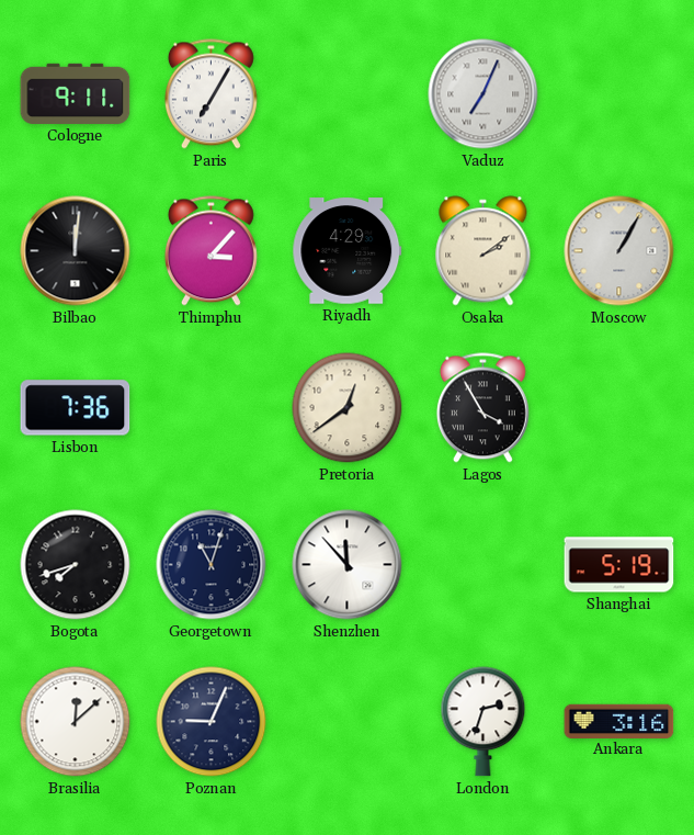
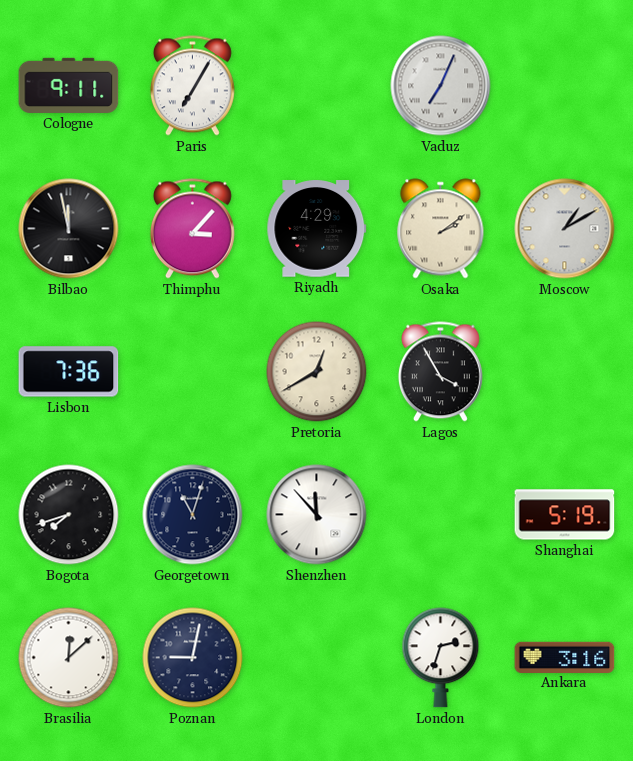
Bilbao: 12:01 -> 11:58 (69, 229)
Moscow: 1:05 -> 1:10 (565, 229)
Pretoria: 12:39 -> 12:40 (317, 372)
Poznan: 9:04 -> 9:02 (193, 658)
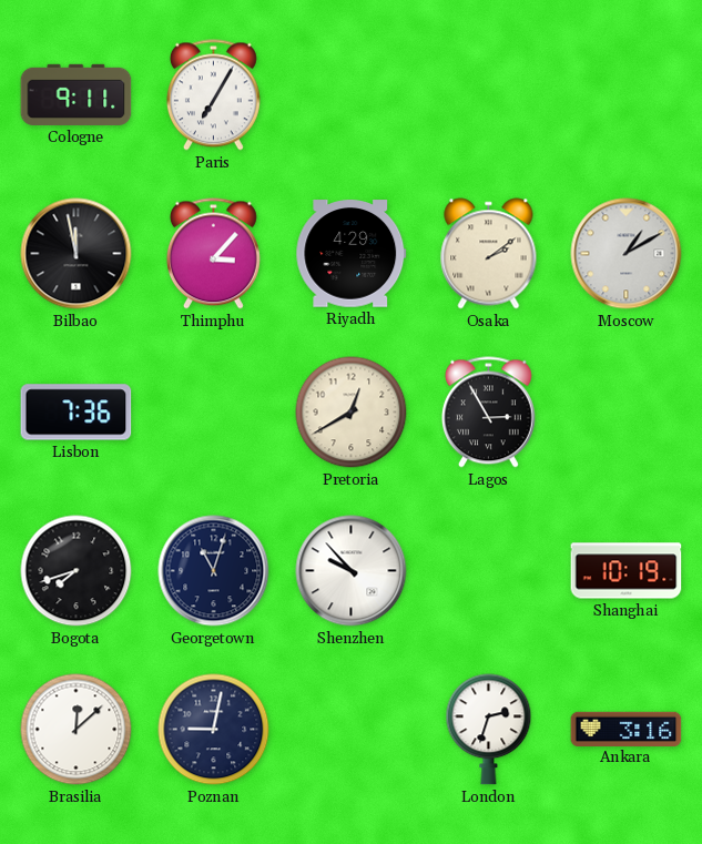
Vaduz: 7:04 -> none (441, 86)
Lagos: 3:55 -> 2:55 (488, 413)
Shenzhen: 11:53 -> 9:53 (352, 571)
Shanghai: 5:19 -> 10:19 (627, 571)
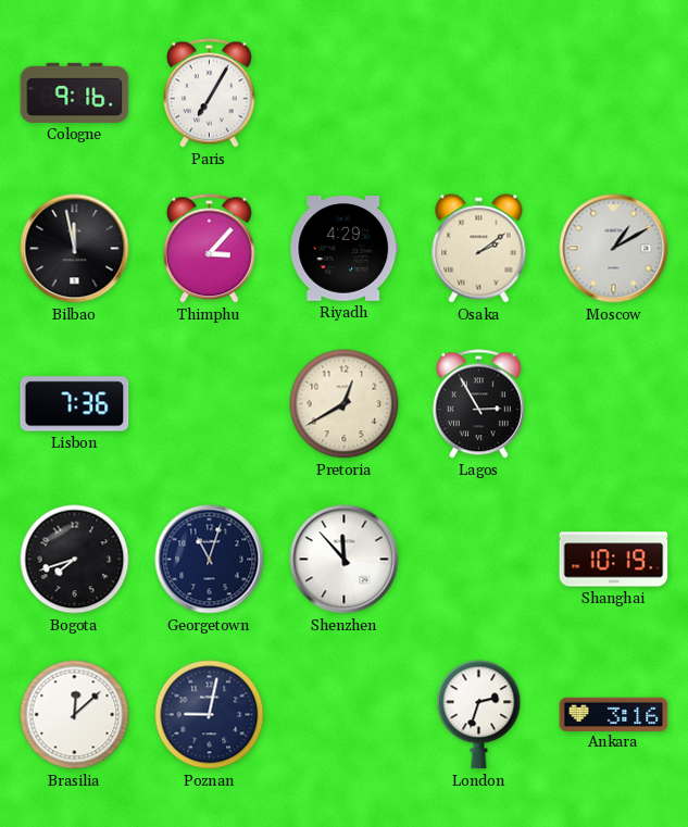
Cologne: 9:11 -> 9:16 (75, 92)
Shenzhen: 9:53 -> 11:53 (345, 560)
